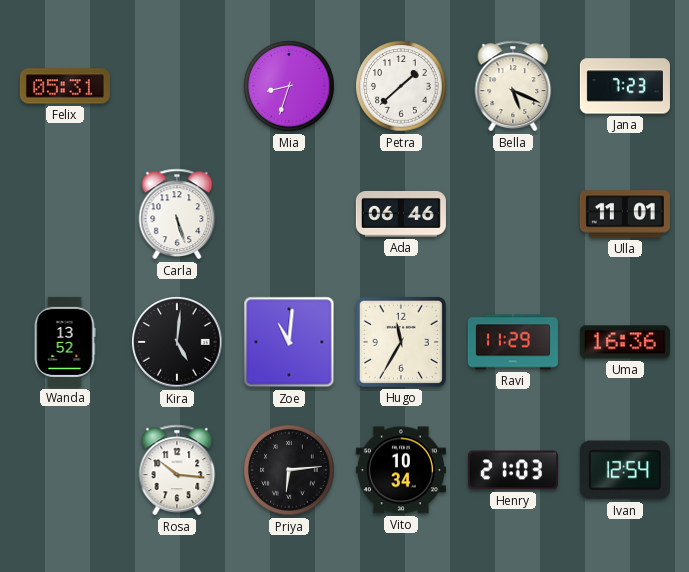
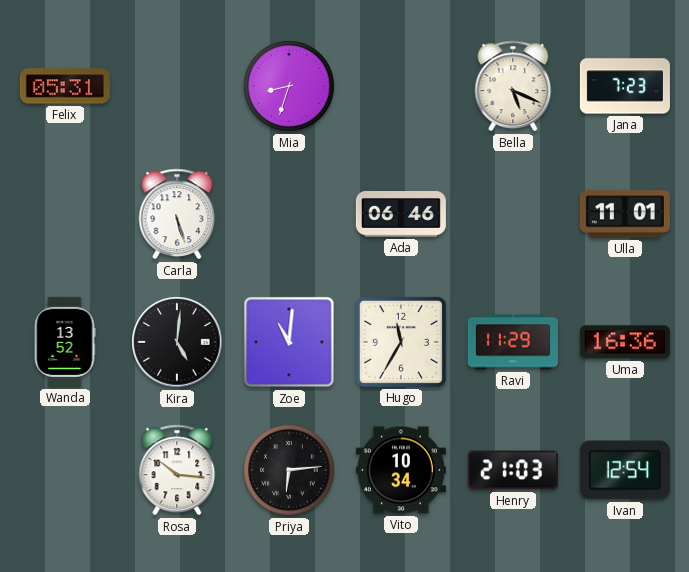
Petra: 1:38 -> none (401, 86)
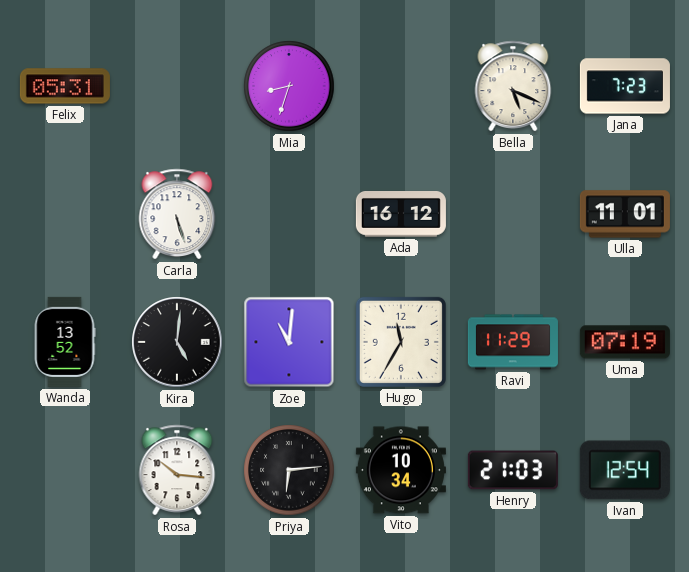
Ada: 06:46 -> 16:12 (401, 215)
Uma: 16:36 -> 07:19 (625, 342)
